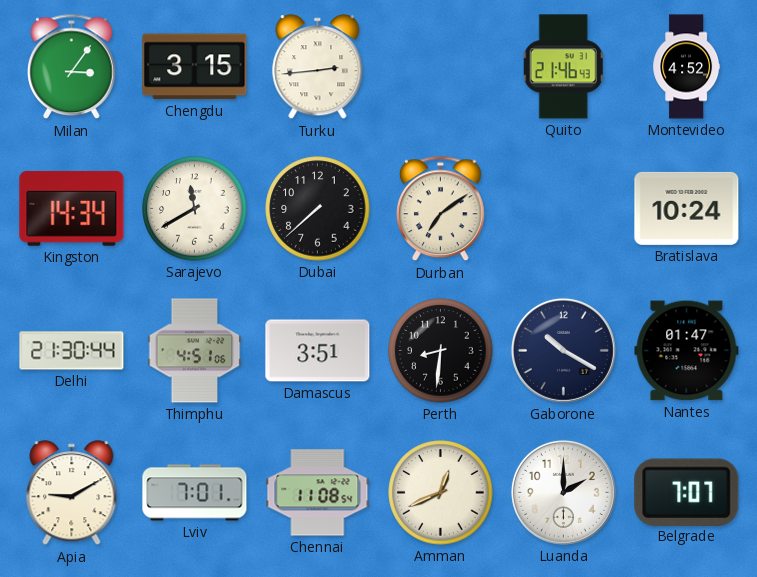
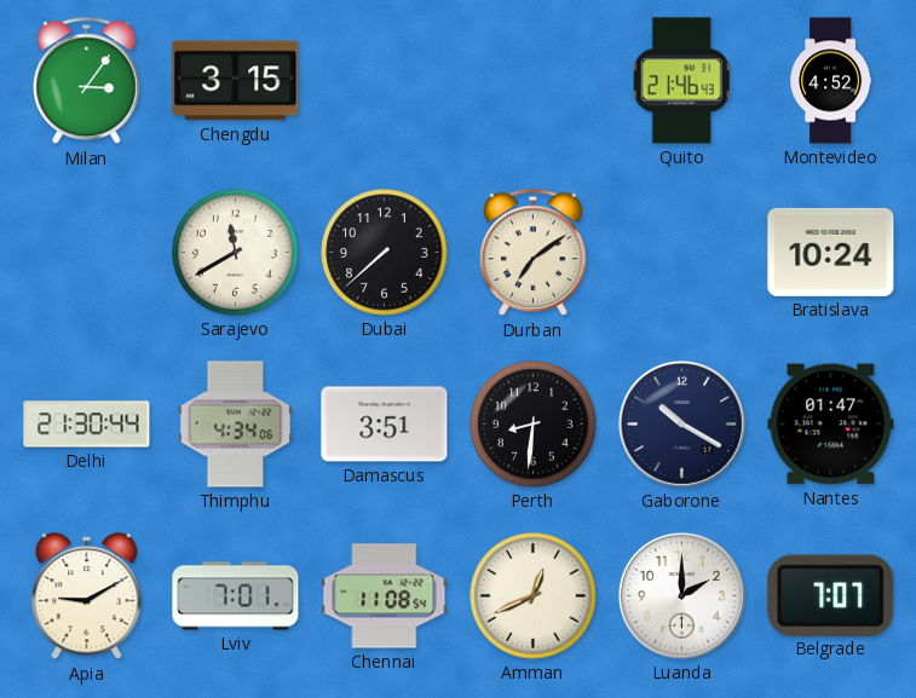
Turku: 2:44 -> none (318, 67)
Kingston: 14:34 -> none (72, 209)
Thimphu: 4:51 -> 4:34 (236, 425)
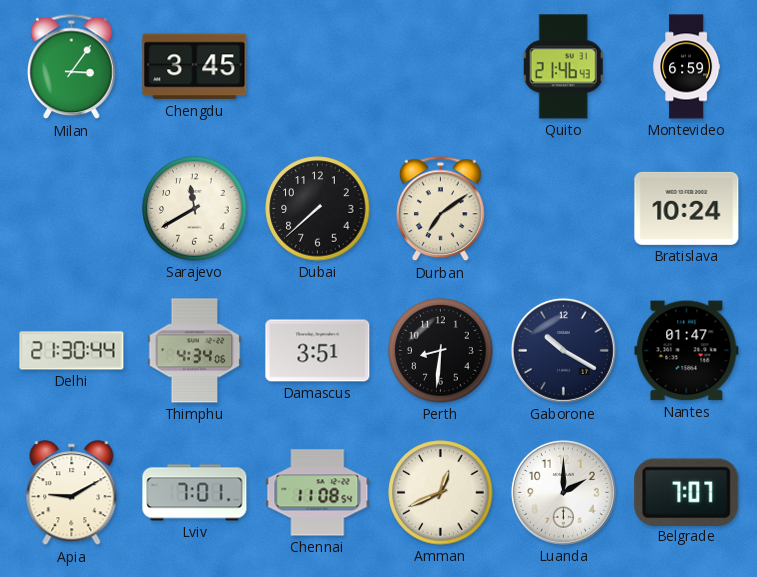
Chengdu: 3:15 -> 3:45 (195, 67)
Montevideo: 4:52 -> 6:59 (687, 67)
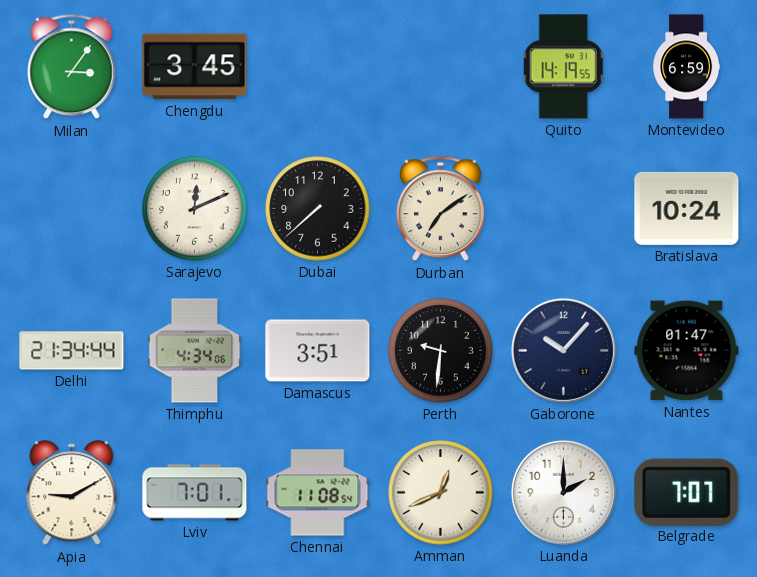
Quito: 21:46 -> 14:19 (563, 67)
Sarajevo: 11:40 -> 12:11 (195, 209)
Delhi: 21:30 -> 21:34 (72, 351)
Perth: 8:31 -> 9:31 (441, 351)
Gaborone: 10:20 -> 10:07 (563, 350)
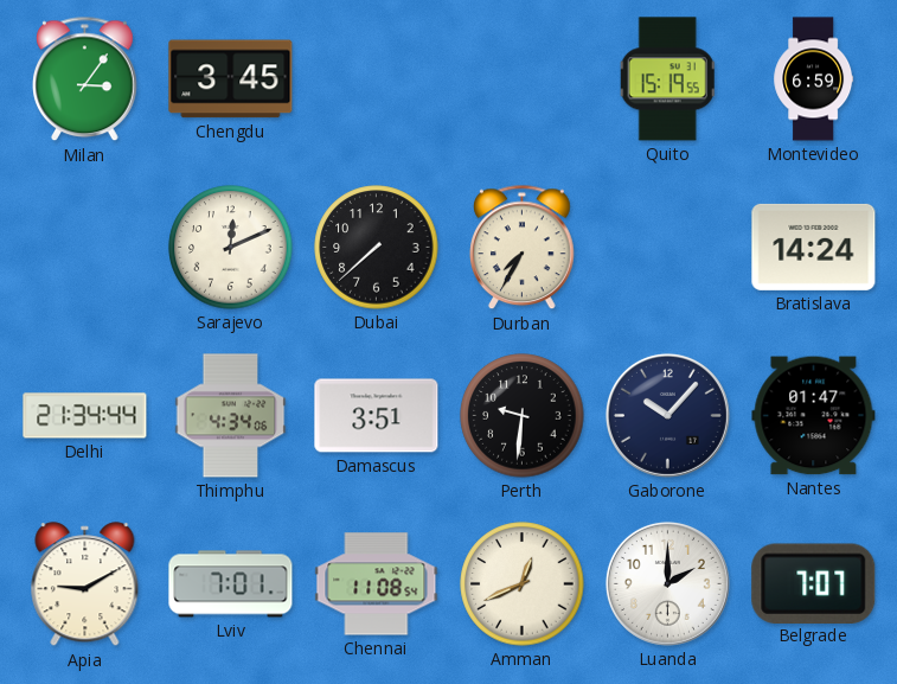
Quito: 14:19 -> 15:19 (667, 79)
Durban: 7:09 -> 7:35 (523, 248)
Bratislava: 10:24 -> 14:24 (814, 247)
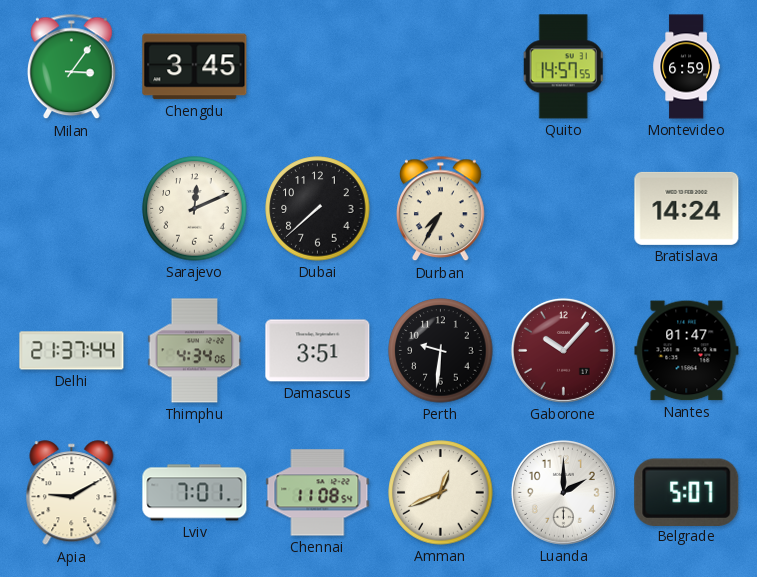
Quito: 15:19 -> 14:57 (563, 67)
Delhi: 21:34 -> 21:37 (72, 351)
Gaborone dial: navy -> burgundy (563, 350)
Belgrade: 7:07 -> 5:07 (687, 492)
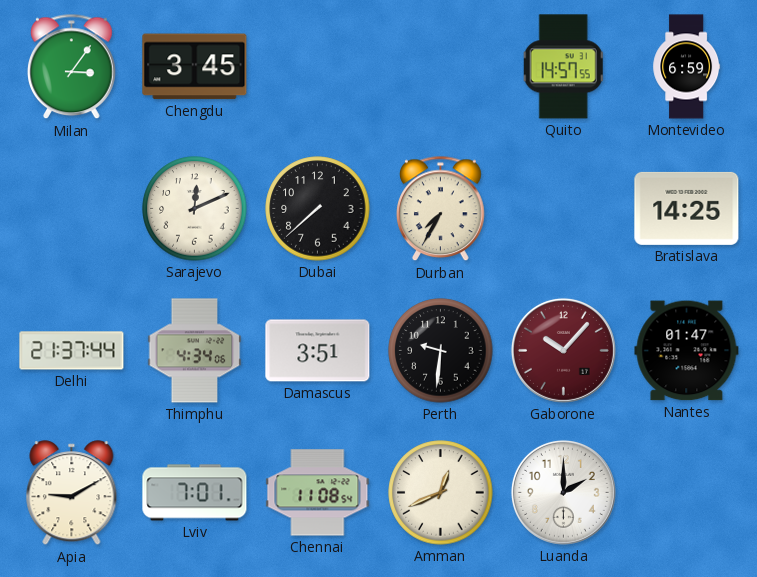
Bratislava: 14:24 -> 14:25 (687, 208)
Belgrade: 5:07 -> none (687, 492)
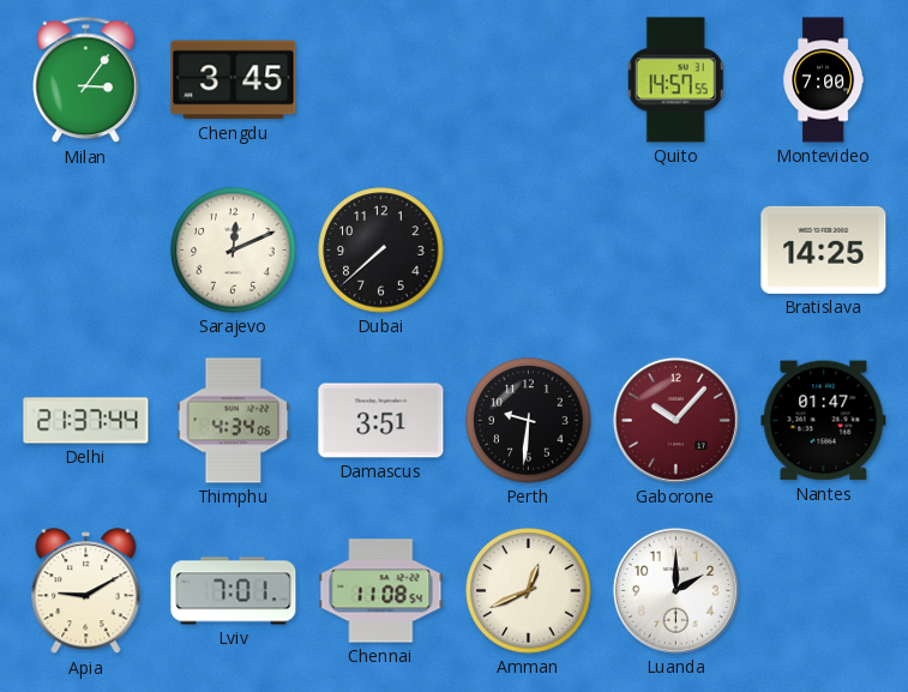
Montevideo: 6:59 -> 7:00 (824, 80)
Durban: 7:35 -> none (441, 209)
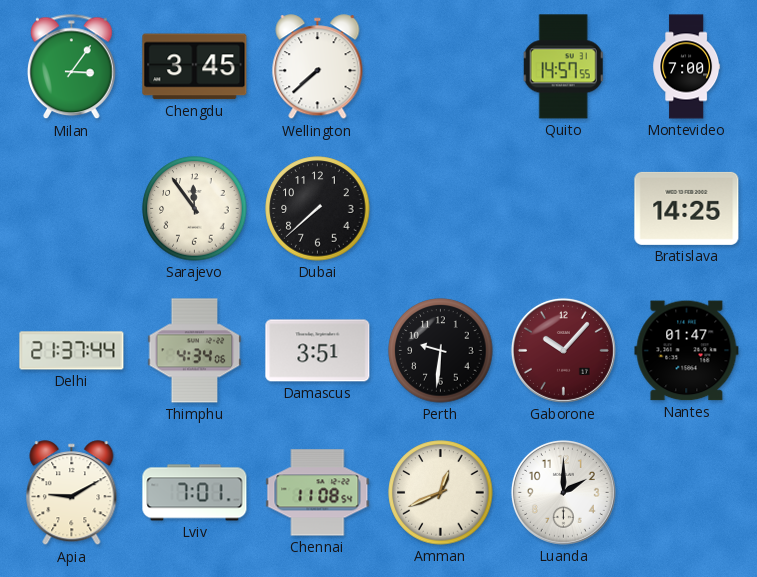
Wellington: none -> 7:38 (318, 67)
Sarajevo: 12:11 -> 11:54 (195, 209)
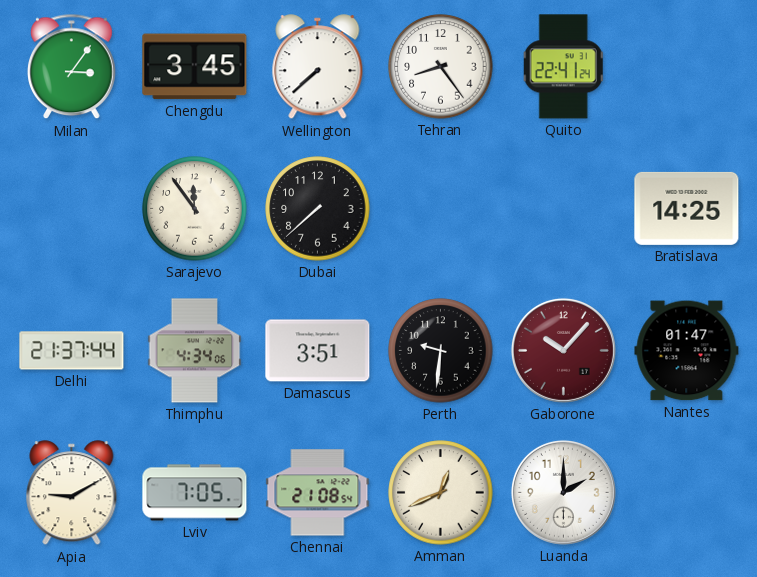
Tehran: none -> 8:24 (441, 67)
Quito: 14:57 -> 22:41 (563, 67)
Montevideo: 7:00 -> none (687, 67)
Lviv: 7:01 -> 7:05 (195, 493)
Chennai: 11:08 -> 21:08 (318, 493)
